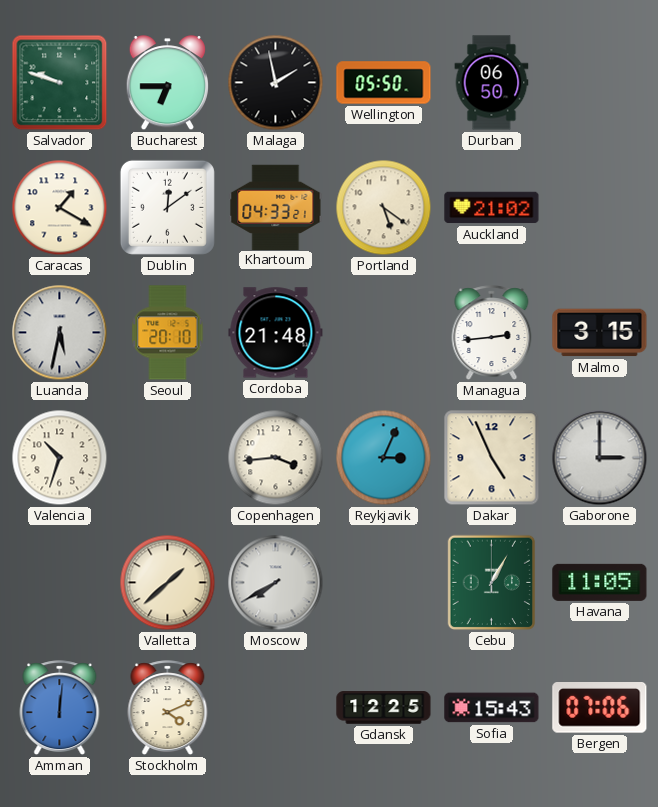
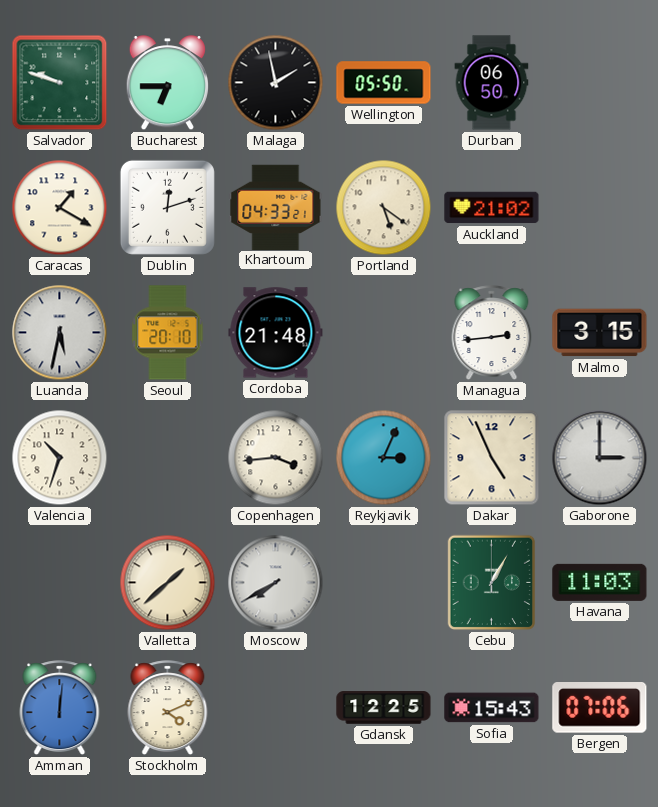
Dublin: 12:09 -> 12:12 (167, 207)
Havana: 11:05 -> 11:03 (600, 582)
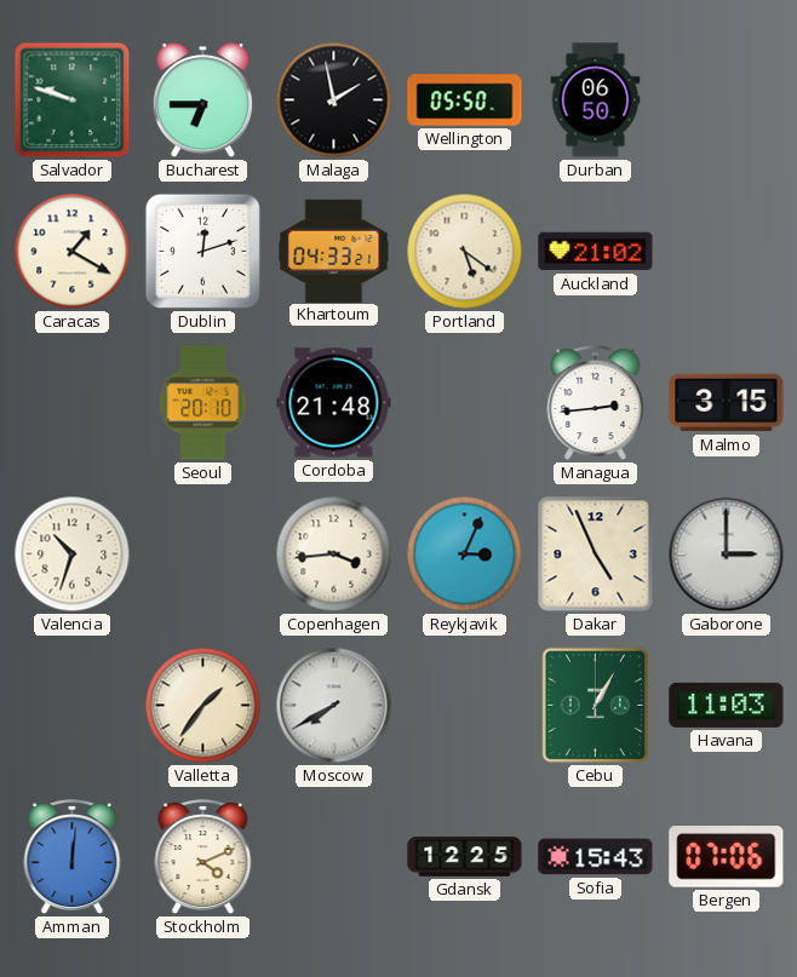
Luanda: 5:32 -> none (60, 333)
Valletta: 1:38 -> 1:36 (203, 706)
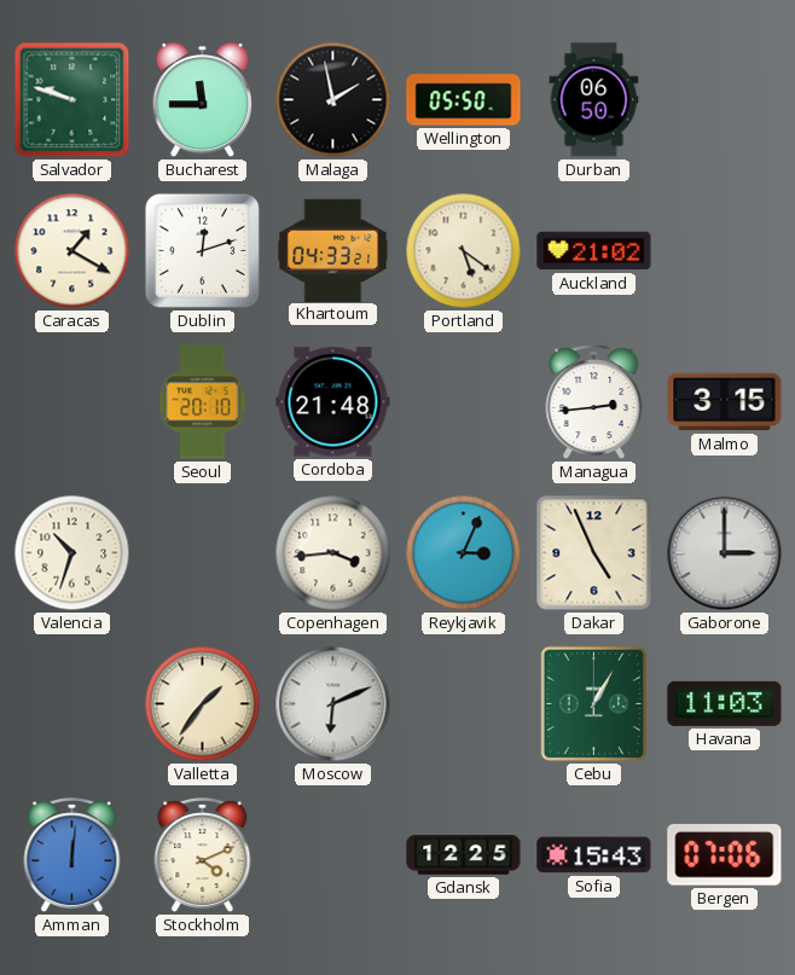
Bucharest: 6:45 -> 11:45 (202, 100)
Moscow: 7:40 -> 6:11 (333, 704)
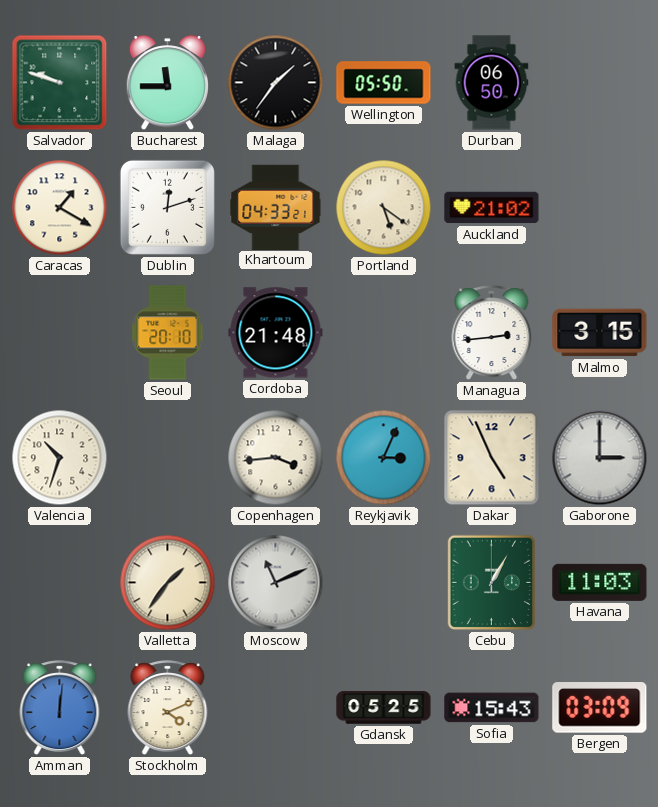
Malaga: 1:58 -> 1:36 (276, 83)
Moscow: 6:11 -> 11:11 (276, 583)
Gdansk: 12:25 -> 05:25 (384, 708)
Bergen: 07:06 -> 03:09 (600, 708)
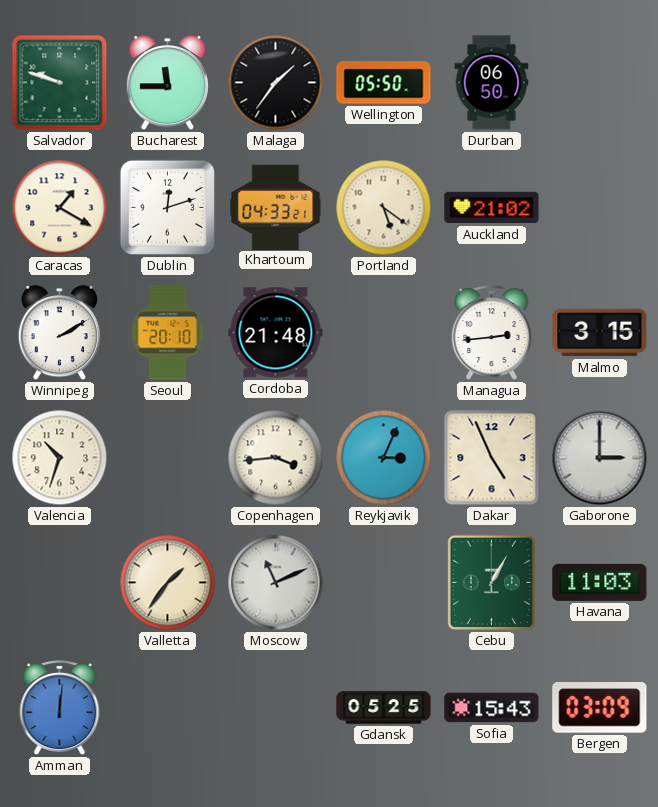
Winnipeg: none -> 2:10 (59, 333)
Stockholm: 4:11 -> none (168, 708)
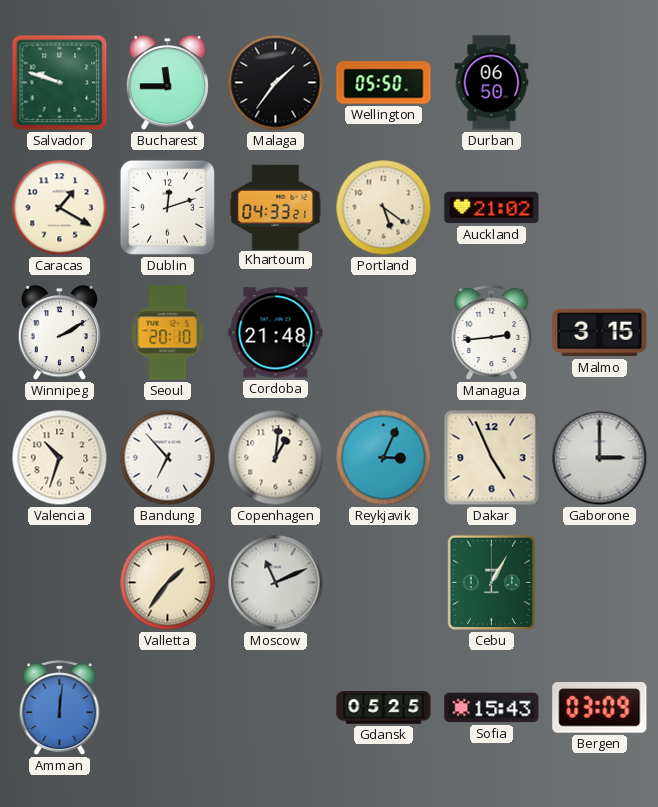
Bandung: none -> 6:53 (168, 458)
Copenhagen: 3:44 -> 1:01 (276, 458)
Havana: 11:03 -> none (600, 582)
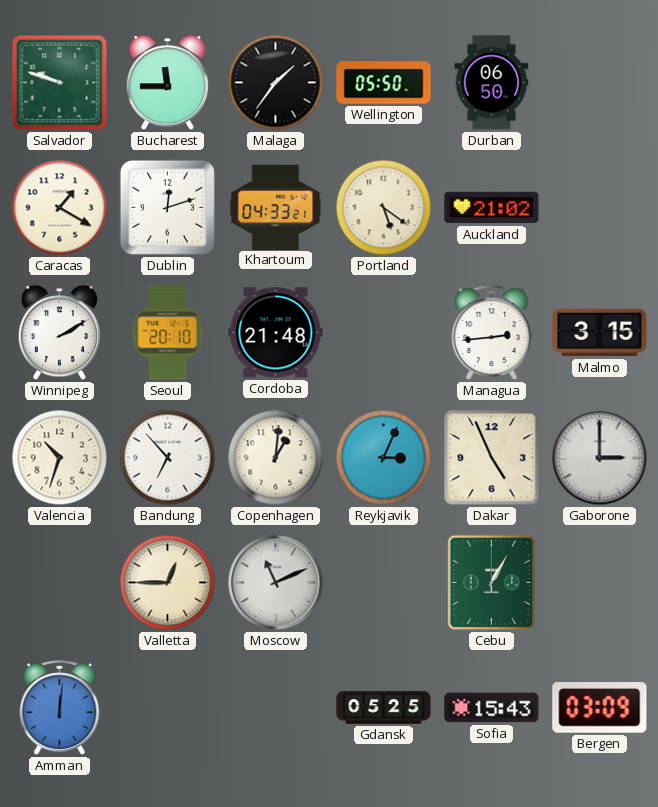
Valletta: 1:36 -> 12:45 (168, 583)
